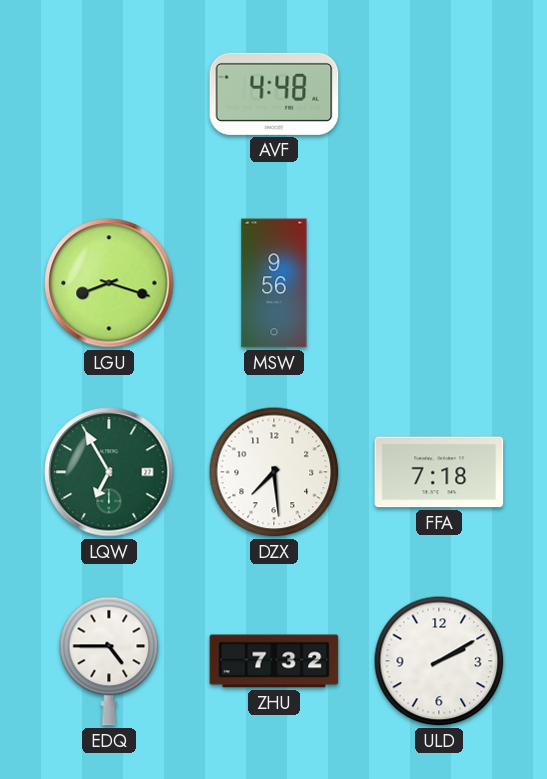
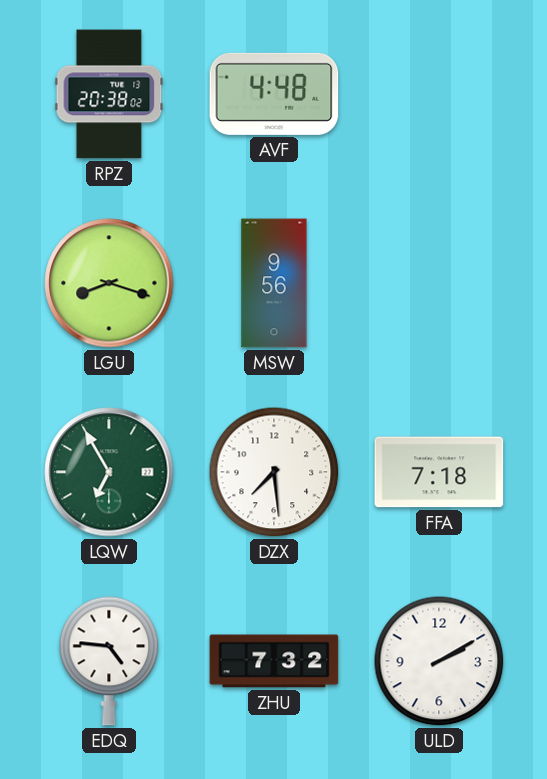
RPZ: none -> 20:38 (109, 94)
EDQ: 4:45 -> 4:46 (109, 661)
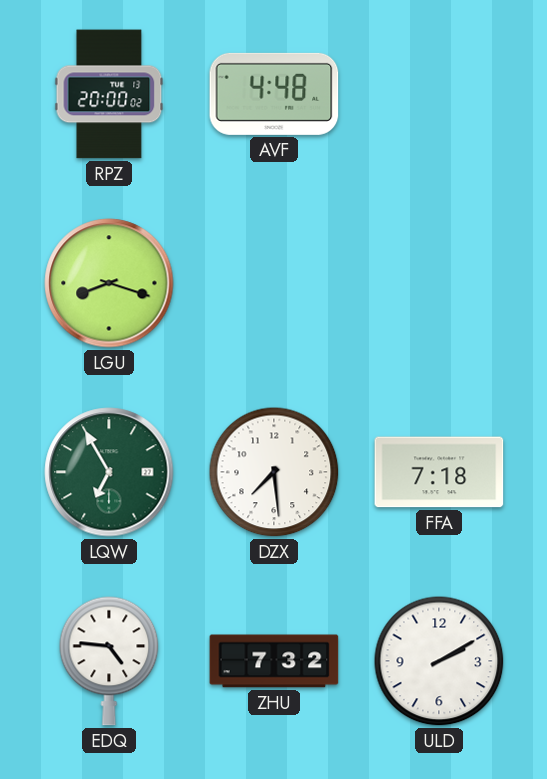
RPZ: 20:38 -> 20:00 (109, 94)
MSW: 9:56 -> none (274, 283)
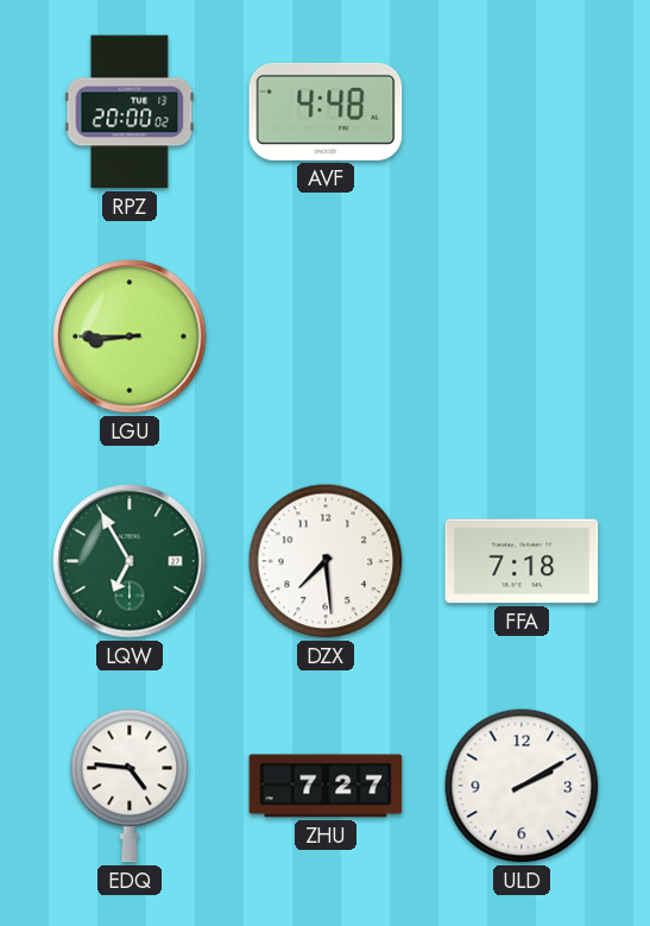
LGU: 8:18 -> 8:45 (130, 336)
ZHU: 7:32 -> 7:27 (326, 786)
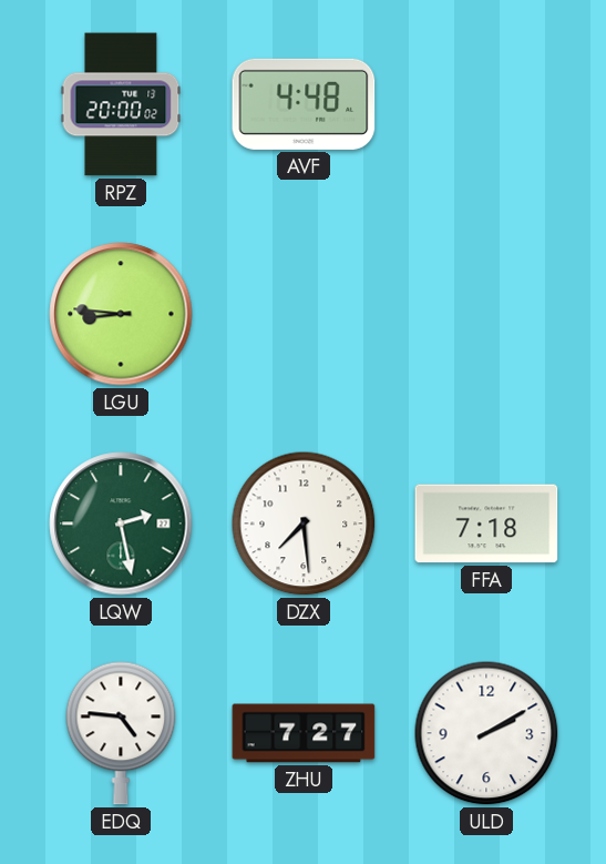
LGU: 8:45 -> 8:46 (121, 314)
LQW: 6:55 -> 2:28 (121, 524)
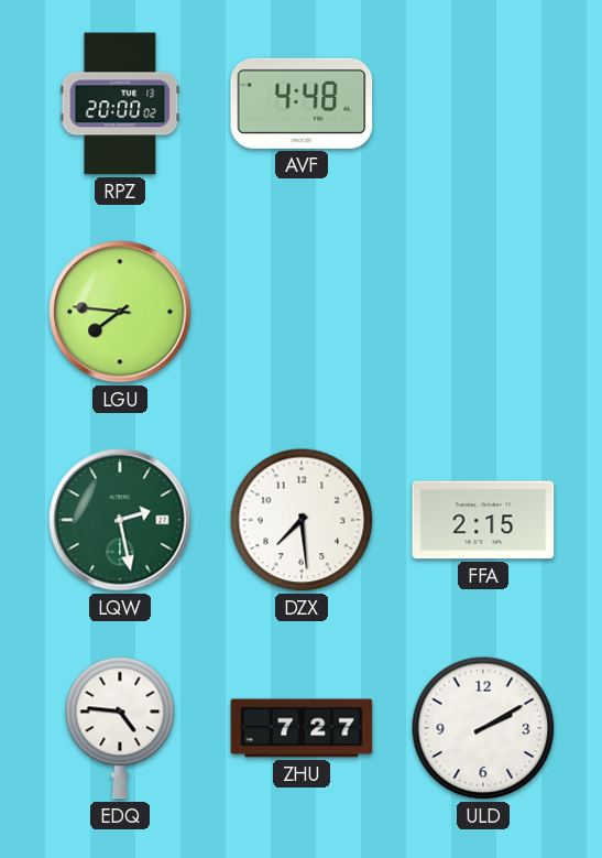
LGU: 8:46 -> 7:46 (120, 312)
FFA: 7:18 -> 2:15 (483, 520)
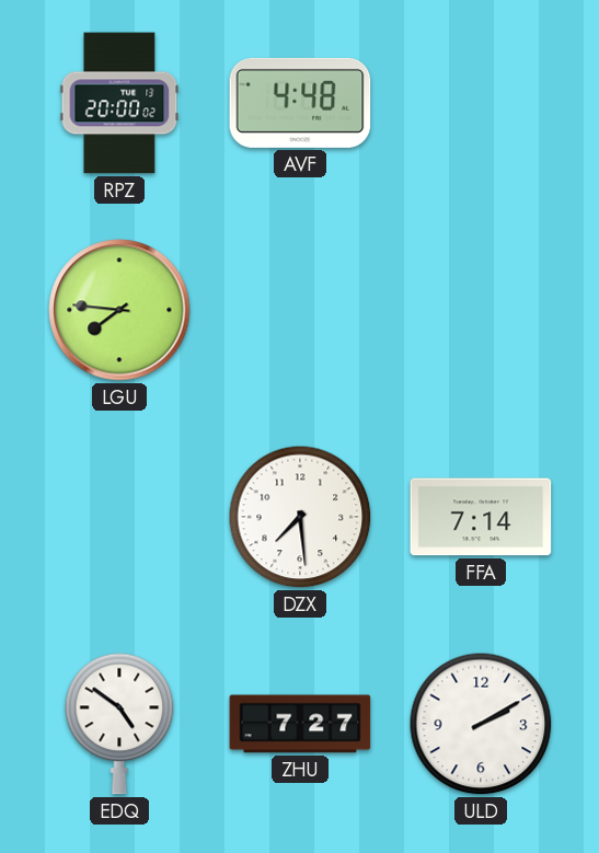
LQW: 2:28 -> none (120, 520)
FFA: 2:15 -> 7:14 (481, 517)
EDQ: 4:46 -> 4:51 (119, 724)
